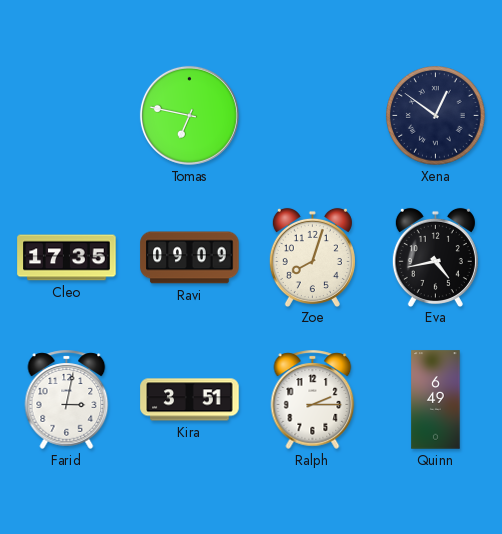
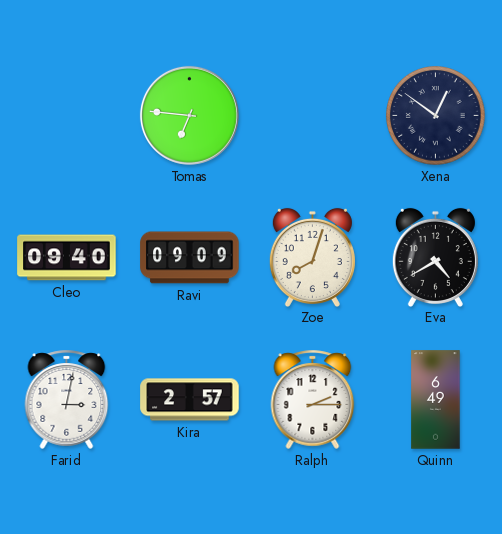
Tomas: 6:47 -> 6:46 (189, 115)
Cleo: 17:35 -> 09:40 (67, 258)
Eva: 4:43 -> 4:40 (435, 257)
Kira: 3:51 -> 2:57 (190, 400)
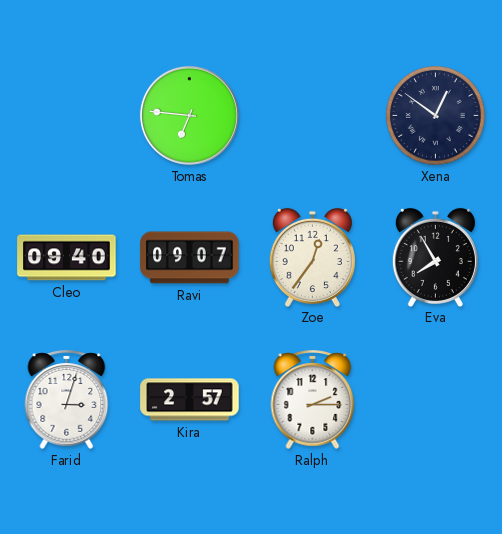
Ravi: 09:09 -> 09:07 (190, 258)
Zoe: 8:03 -> 12:36 (312, 257)
Eva: 4:40 -> 7:55 (435, 257)
Farid: 3:02 -> 3:03 (67, 399)
Quinn: 6:49 -> none (436, 400)
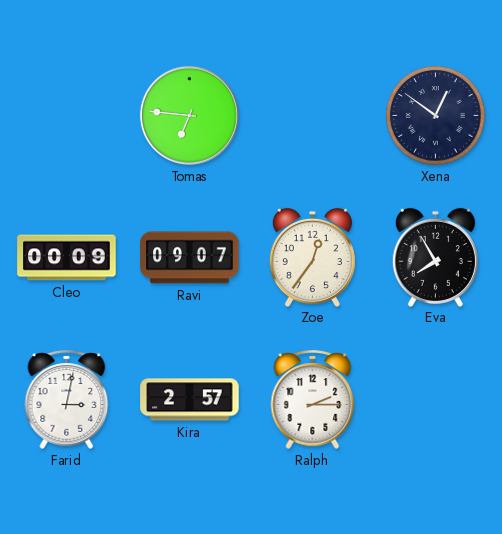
Cleo: 09:40 -> 00:09 (67, 258)
Farid: 3:03 -> 3:02 (67, 399)
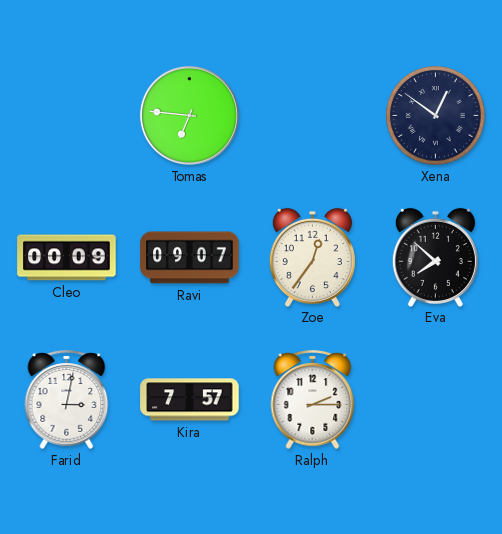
Eva: 7:55 -> 7:52 (435, 257)
Kira: 2:57 -> 7:57 (190, 400)
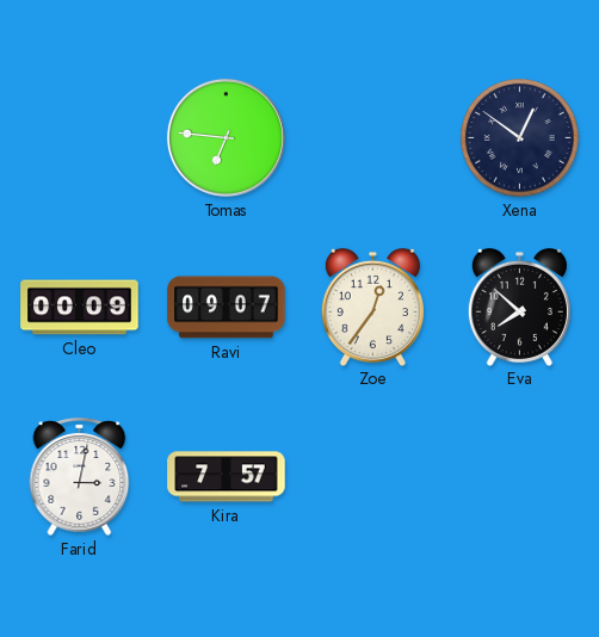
Ralph: 2:15 -> none (313, 399)
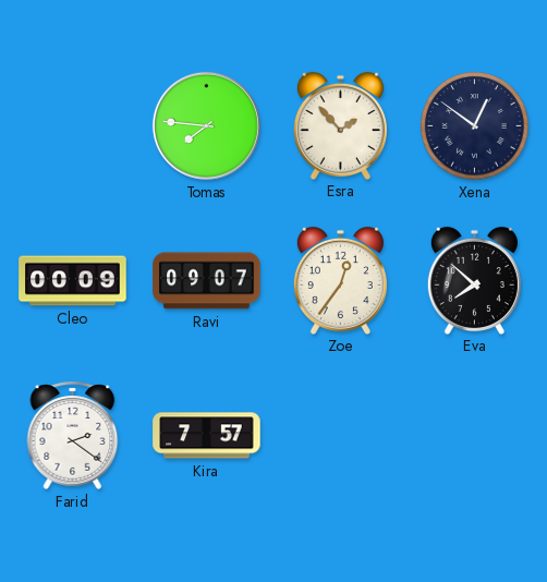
Tomas: 6:46 -> 7:46 (206, 125)
Esra: none -> 1:53 (340, 125)
Farid: 3:02 -> 2:21 (73, 435)
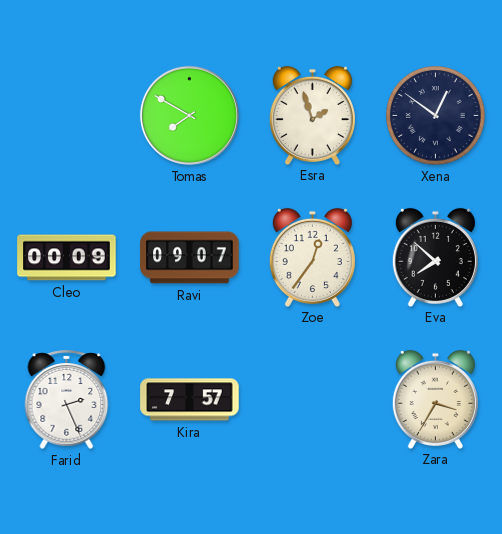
Tomas: 7:46 -> 7:50 (189, 115)
Esra: 1:53 -> 1:57 (312, 115)
Farid: 2:21 -> 2:26 (67, 399)
Zara: none -> 3:35 (435, 399)
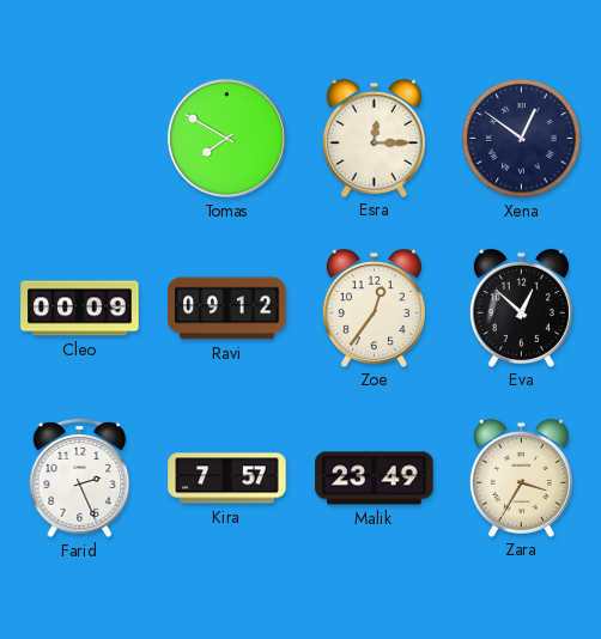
Esra: 1:57 -> 12:15 (374, 138)
Ravi: 09:07 -> 09:12 (227, 309)
Eva: 7:52 -> 12:52 (521, 308)
Malik: none -> 23:49 (375, 479)
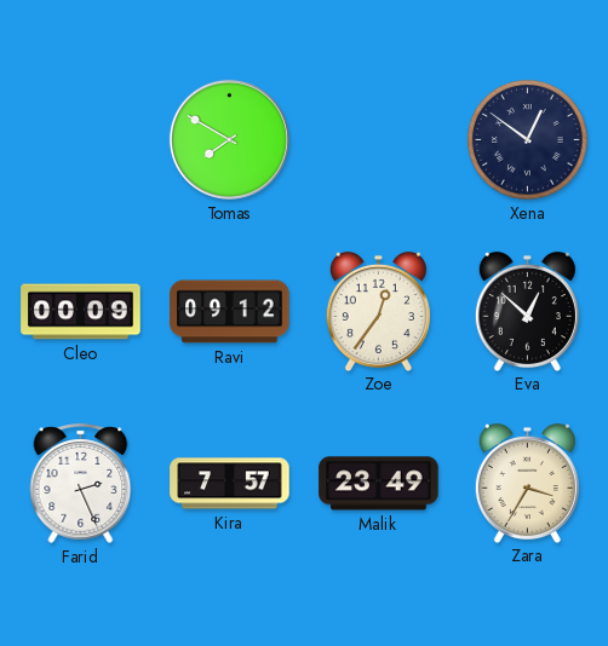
Esra: 12:15 -> none (374, 138)
